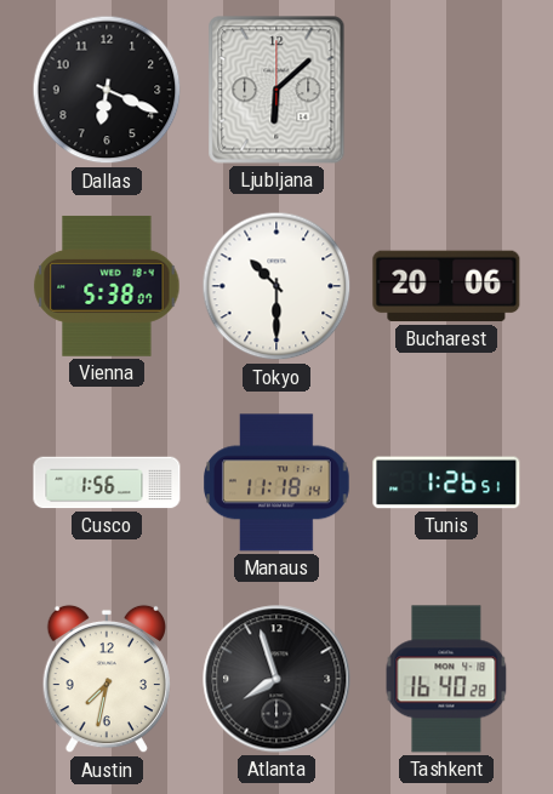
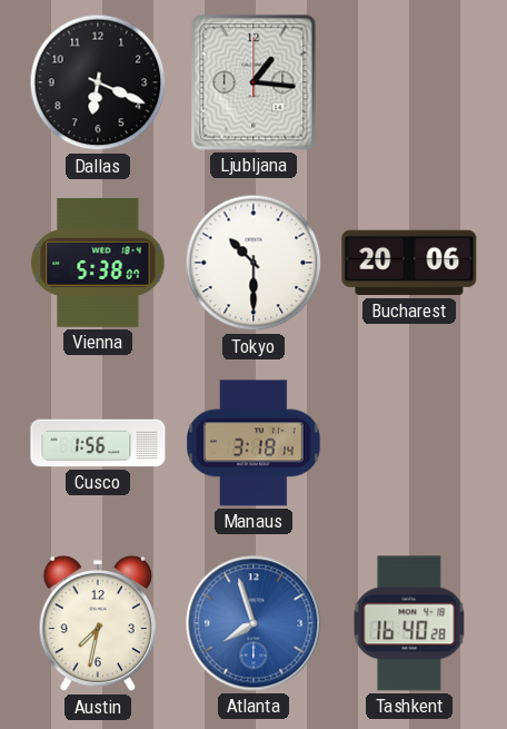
Ljubljana: 6:08 -> 1:16 (254, 82)
Manaus: 11:18 -> 3:18 (254, 443)
Tunis: 1:26 -> none (446, 482)
Atlanta dial: black -> blue (254, 623)
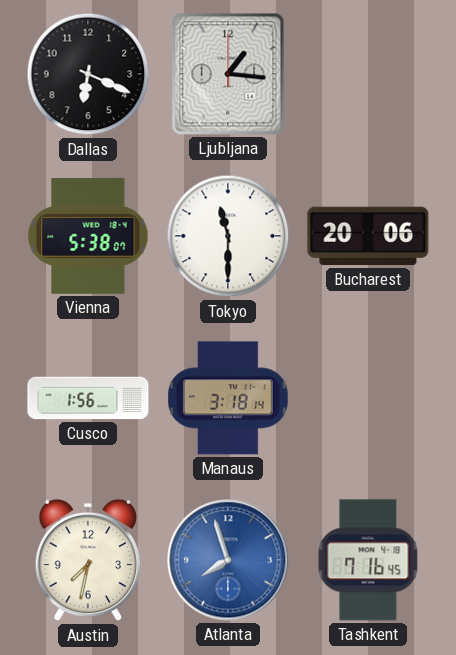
Tokyo: 10:30 -> 11:30 (228, 236)
Tashkent: 16:40 -> 7:16 (368, 560)
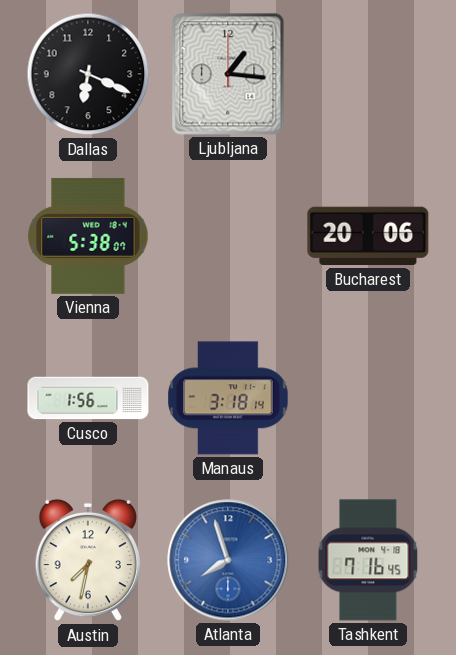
Tokyo: 11:30 -> none (228, 236)
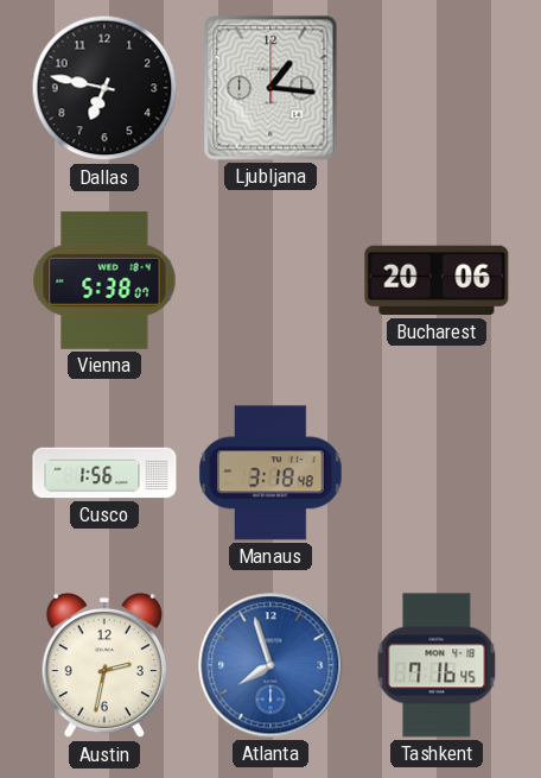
Dallas: 6:19 -> 6:47 (104, 88)
Manaus: 3:18:14 -> 3:18:48 (270, 473)
Austin: 7:32 -> 2:32 (103, 665)
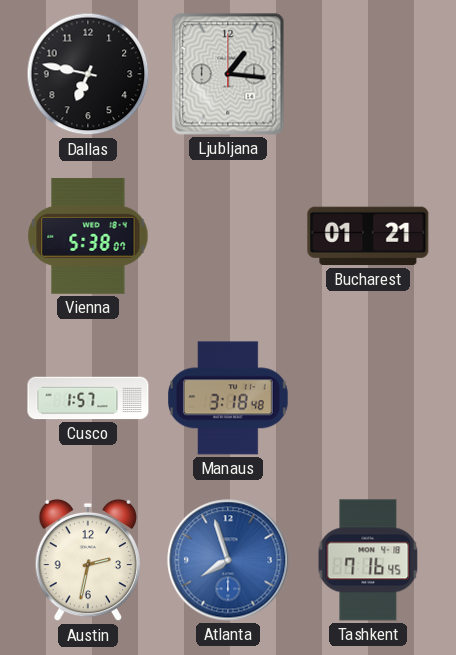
Bucharest: 20:06 -> 01:21 (368, 236)
Cusco: 1:56 -> 1:57 (88, 398)
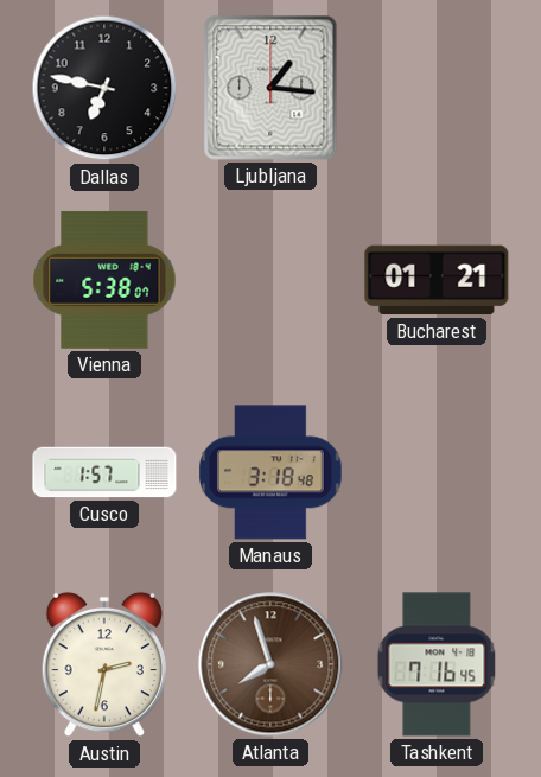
Atlanta dial: blue -> brown (270, 664)
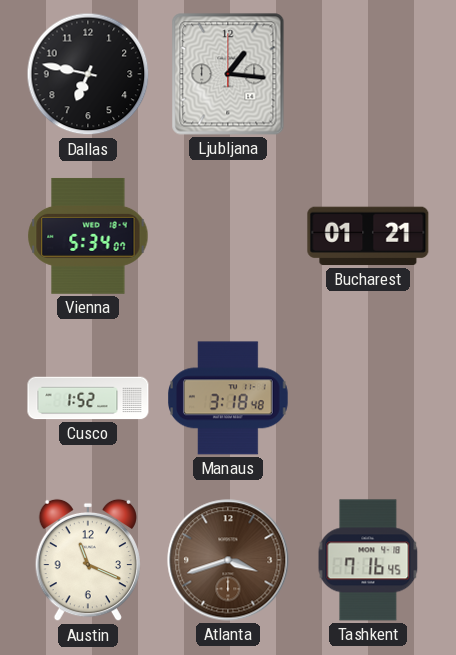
Vienna: 5:38 -> 5:34 (88, 236)
Cusco: 1:57 -> 1:52 (88, 398)
Austin: 2:32 -> 11:19 (87, 560)
Atlanta: 7:57 -> 3:42 (228, 560)
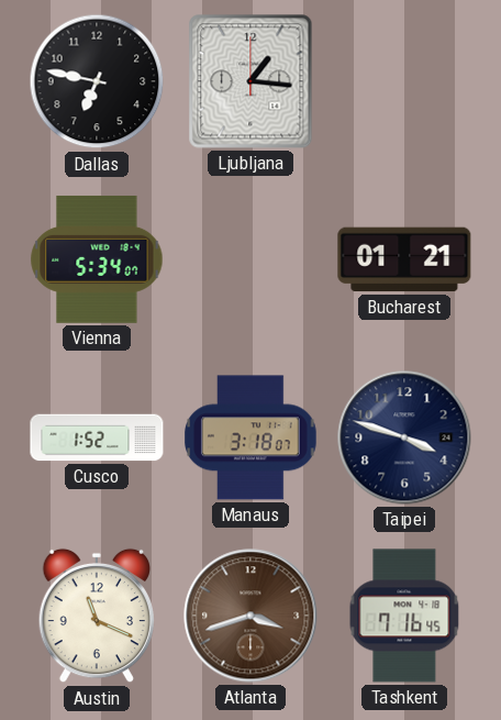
Manaus: 3:18:48 -> 3:18:07 (250, 437)
Taipei: none -> 3:48 (404, 437)
